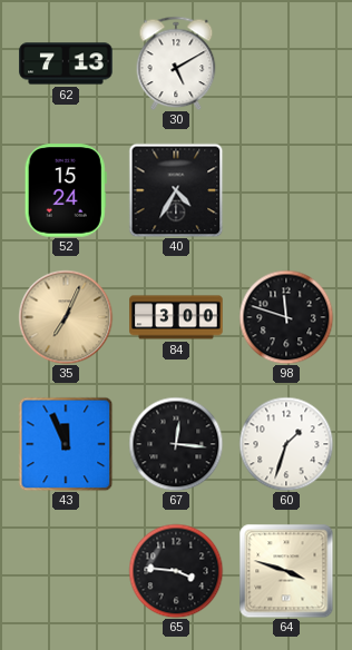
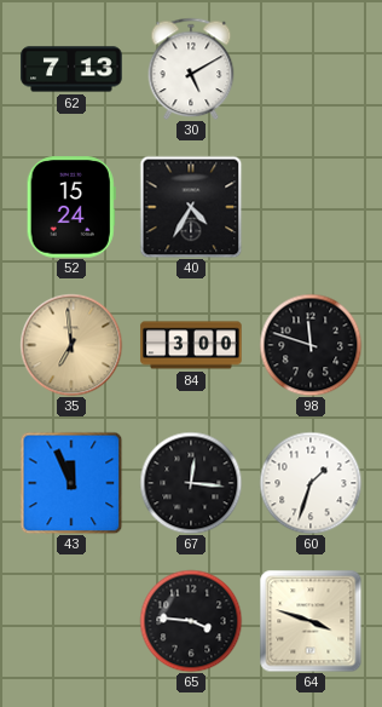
35: 7:04 -> 6:59 (71, 345)
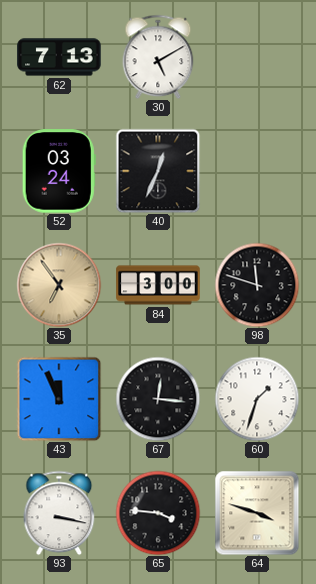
52: 15:24 -> 03:24 (59, 171)
40: 4:35 -> 12:34 (158, 171)
35: 6:59 -> 6:54 (59, 285)
93: none -> 3:17 (59, 513)
